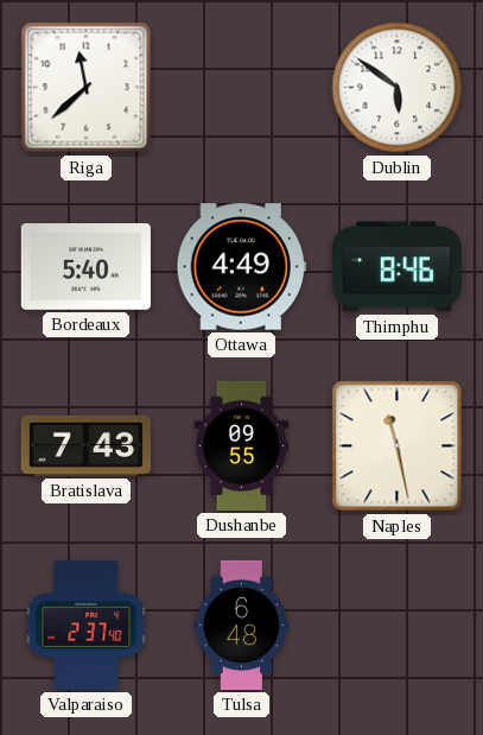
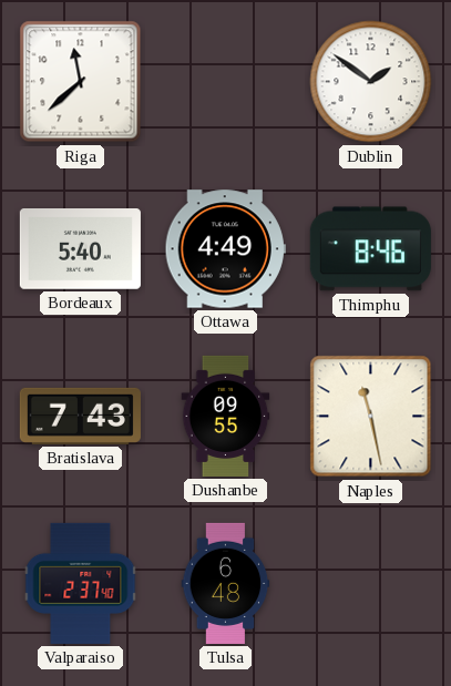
Dublin: 5:51 -> 1:51 (371, 82)
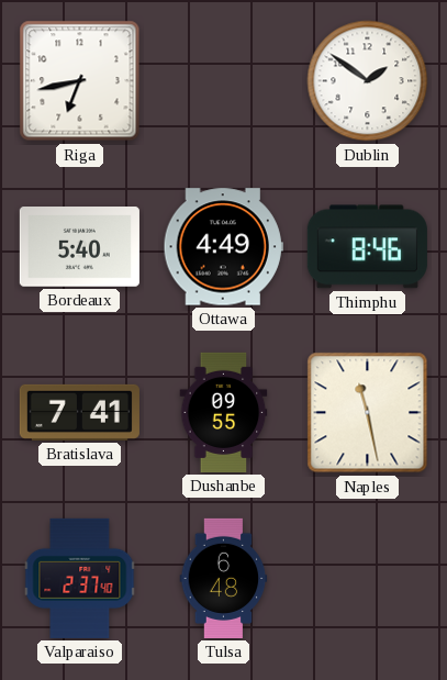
Riga: 11:38 -> 6:43 (80, 81)
Bratislava: 7:43 -> 7:41 (79, 412)
